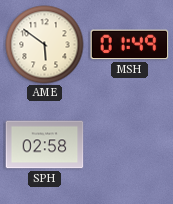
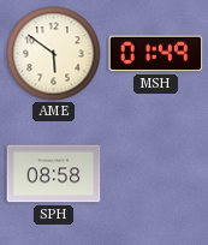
SPH: 02:58 -> 08:58 (54, 174)
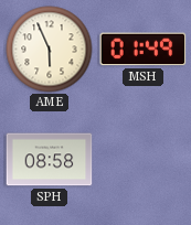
AME: 5:51 -> 5:56 (50, 50)
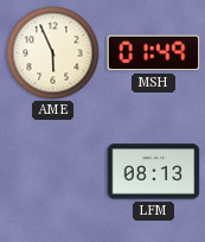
SPH: 08:58 -> none (50, 160)
LFM: none -> 08:13 (154, 172)
